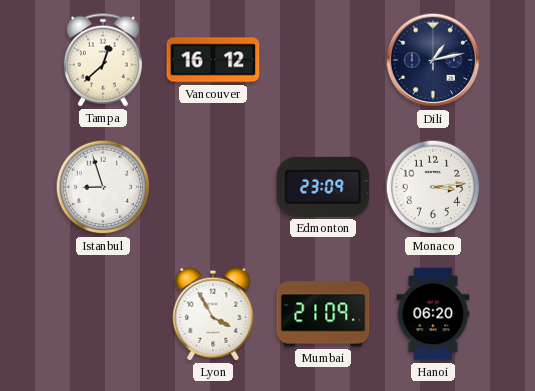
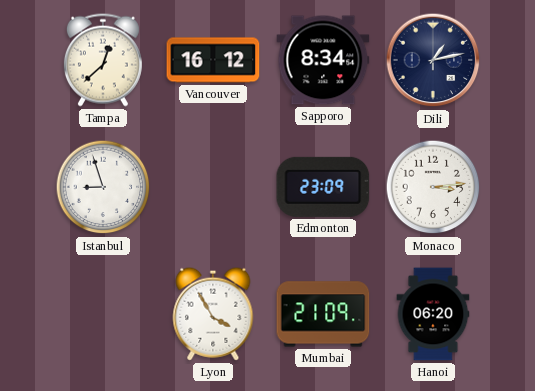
Sapporo: none -> 8:34 (323, 60)
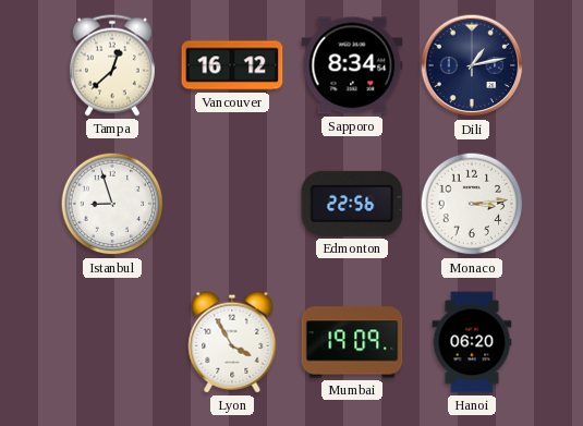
Edmonton: 23:09 -> 22:56 (352, 204)
Mumbai: 21:09 -> 19:09 (352, 342)
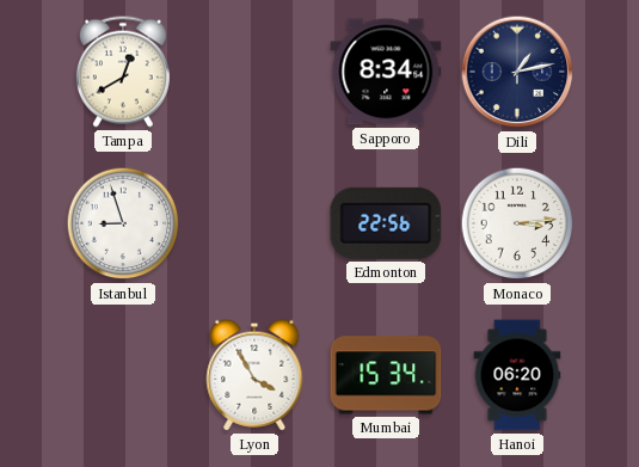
Tampa: 12:38 -> 12:40 (123, 72)
Vancouver: 16:12 -> none (232, 65)
Mumbai: 19:09 -> 15:34 (386, 375)
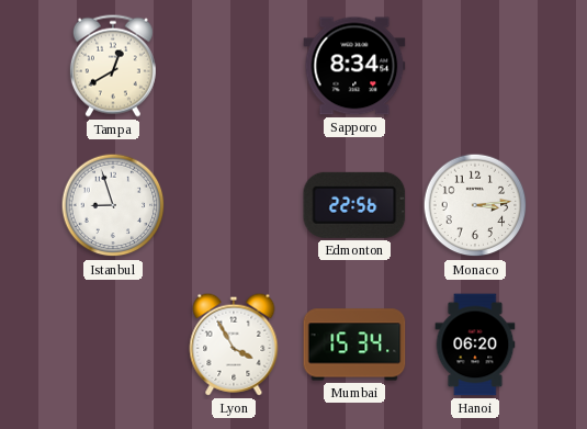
Dili: 1:13 -> none (517, 72)
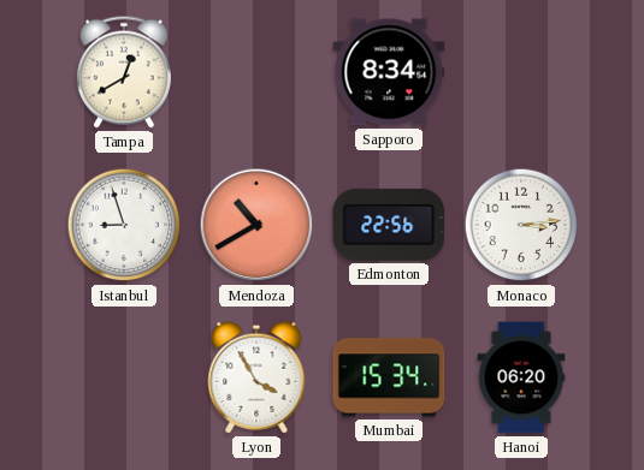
Mendoza: none -> 10:40 (256, 225)
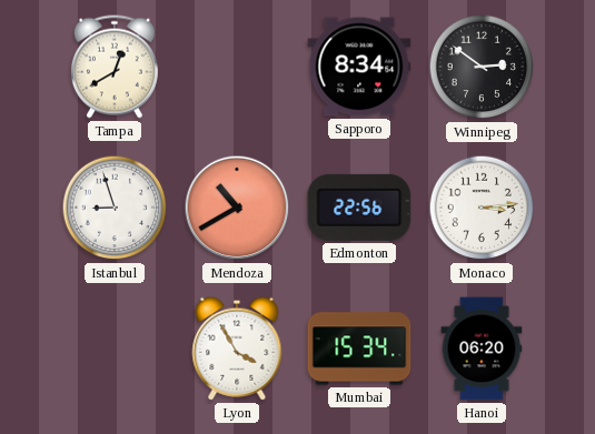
Winnipeg: none -> 2:51 (482, 67)
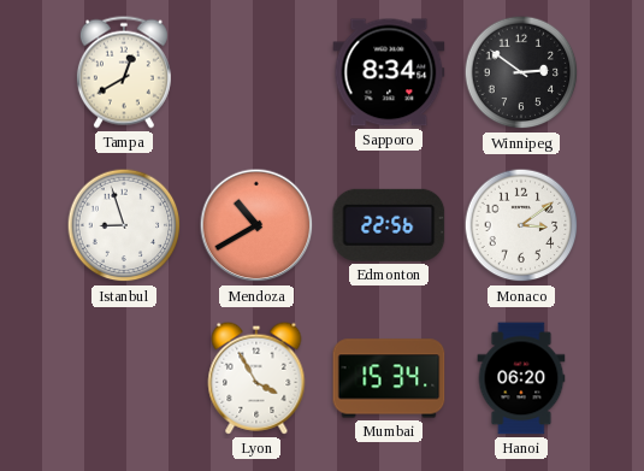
Monaco: 3:14 -> 3:09 (521, 225)
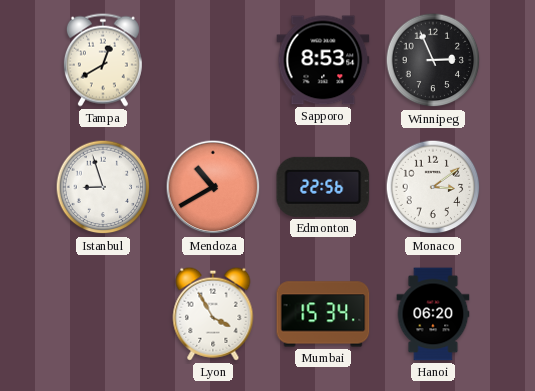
Sapporo: 8:34 -> 8:53 (323, 60)
Winnipeg: 2:51 -> 2:56 (433, 60)
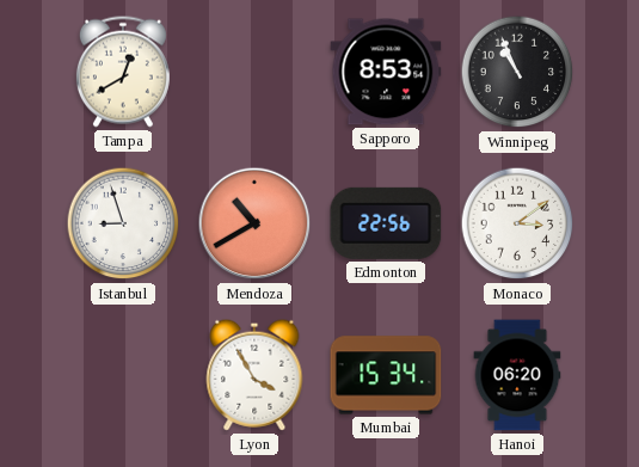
Winnipeg: 2:56 -> 10:56 (517, 72)
